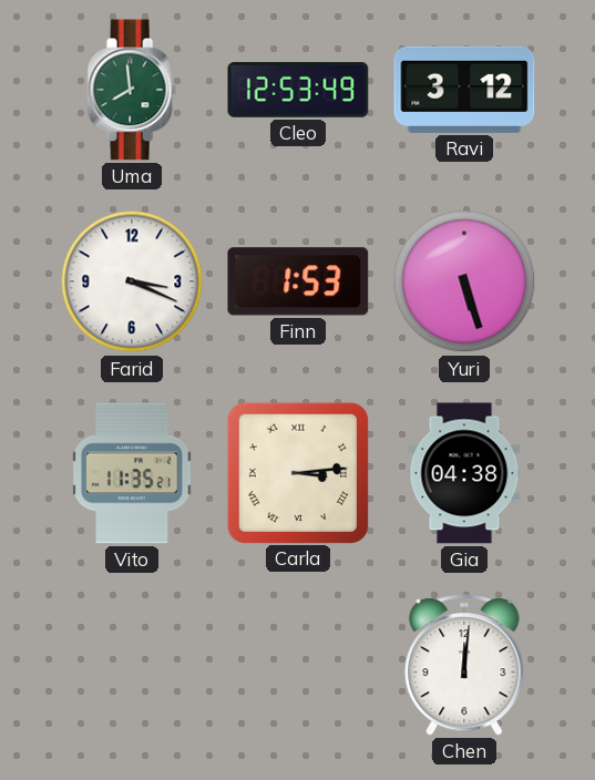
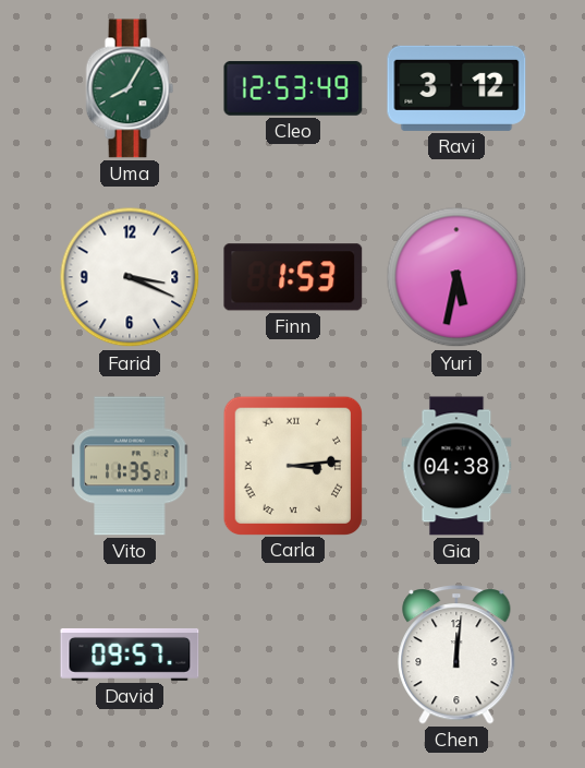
Uma: 7:59 -> 8:05 (130, 88)
Yuri: 5:27 -> 5:32 (456, 277)
David: none -> 09:57 (130, 655)
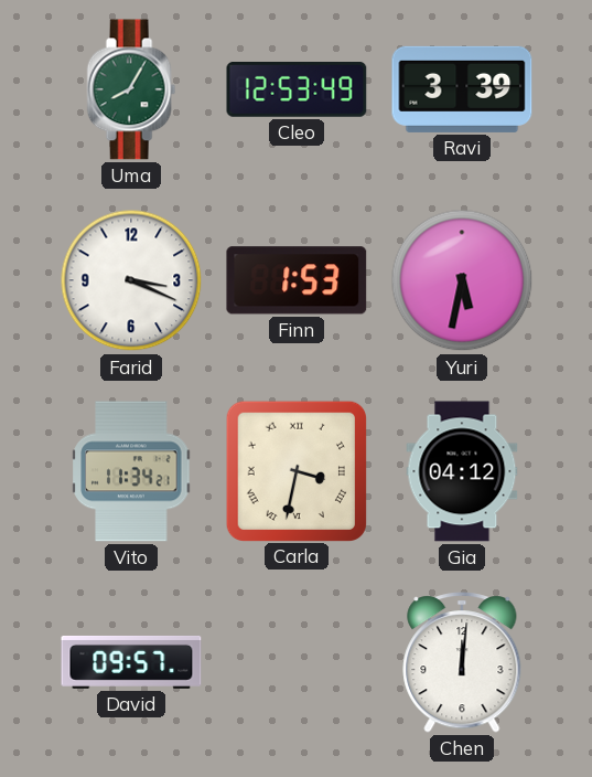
Ravi: 3:12 -> 3:39 (462, 89)
Vito: 11:35 -> 11:34 (131, 471)
Carla: 3:14 -> 3:32 (295, 470)
Gia: 04:38 -> 04:12 (462, 471)
